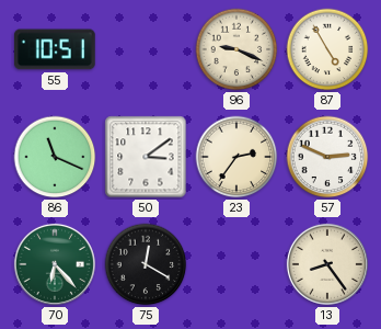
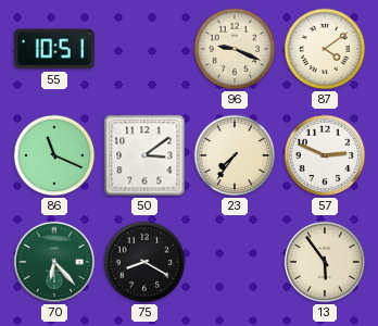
87: 4:55 -> 4:09 (325, 49)
23: 2:36 -> 7:36 (235, 155)
75: 12:20 -> 8:20 (144, 262)
13: 8:24 -> 5:54 (325, 262)
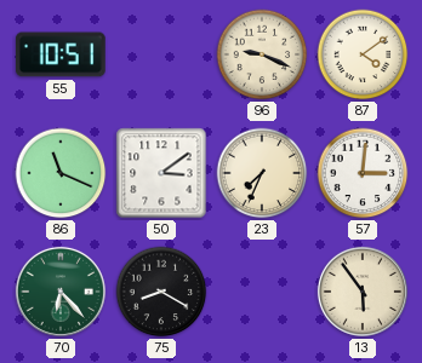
23: 7:36 -> 7:34 (262, 173)
57: 2:49 -> 3:01 (363, 173)
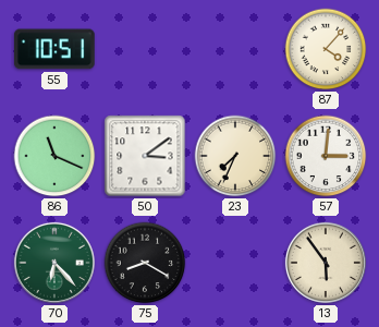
96: 9:19 -> none (262, 54)
87: 4:09 -> 4:07 (326, 49)
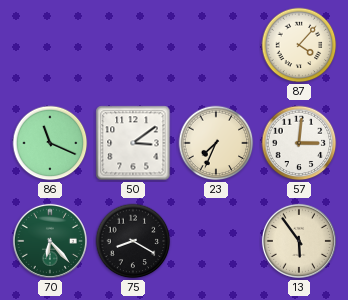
55: 10:51 -> none (54, 49)
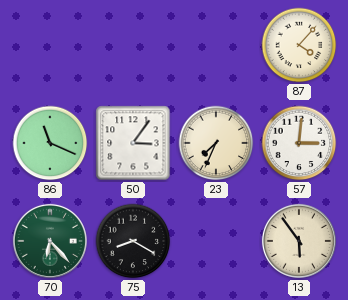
50: 3:09 -> 3:06 (133, 143)
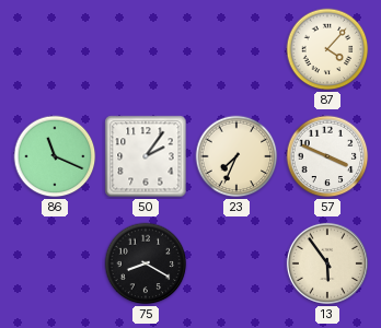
50: 3:06 -> 2:06 (146, 156)
57: 3:01 -> 3:49 (327, 156)
70: 6:23 -> none (50, 241)
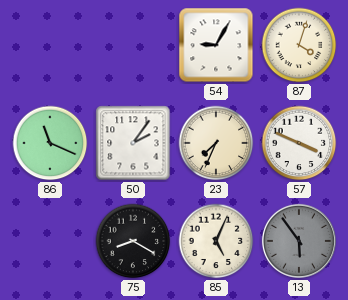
54: none -> 9:05 (216, 45)
87: 4:07 -> 4:03 (299, 45)
85: none -> 5:04 (216, 241)
13 dial: cream -> grey (299, 241)
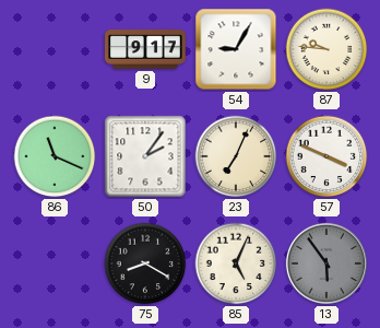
9: none -> 9:17 (145, 49)
87: 4:03 -> 9:46 (326, 49)
23: 7:34 -> 7:04 (236, 156)
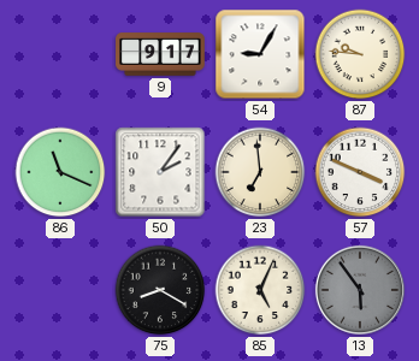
23: 7:04 -> 6:59 (260, 172)
